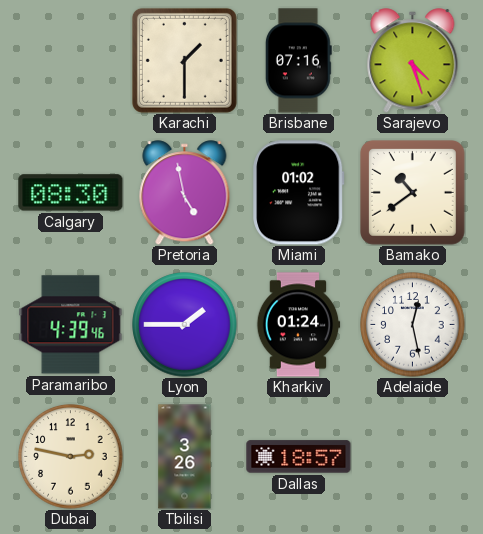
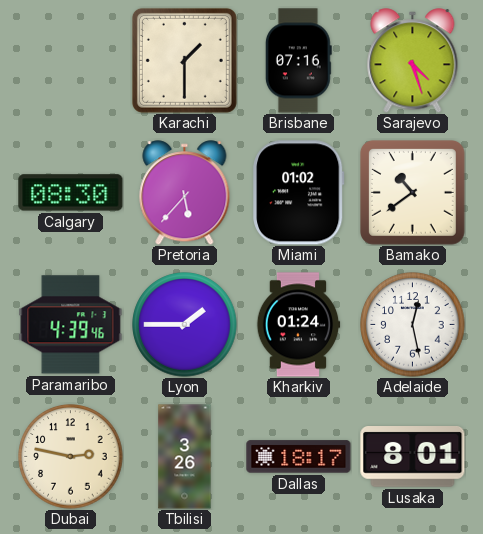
Pretoria: 4:58 -> 5:37 (185, 193)
Dallas: 18:57 -> 18:17 (299, 457)
Lusaka: none -> 8:01 (413, 457)
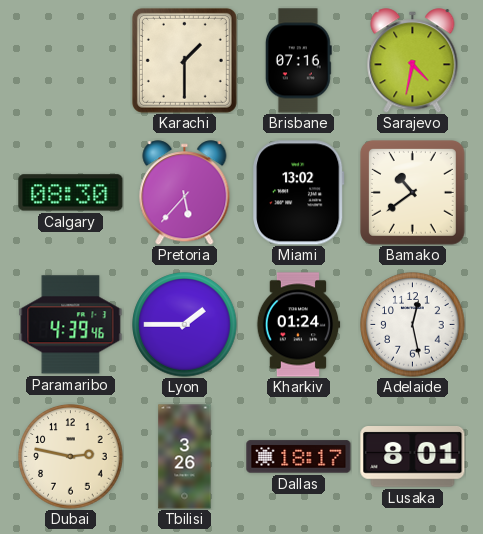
Sarajevo: 4:27 -> 4:32 (413, 61)
Miami: 01:02 -> 13:02 (299, 193)
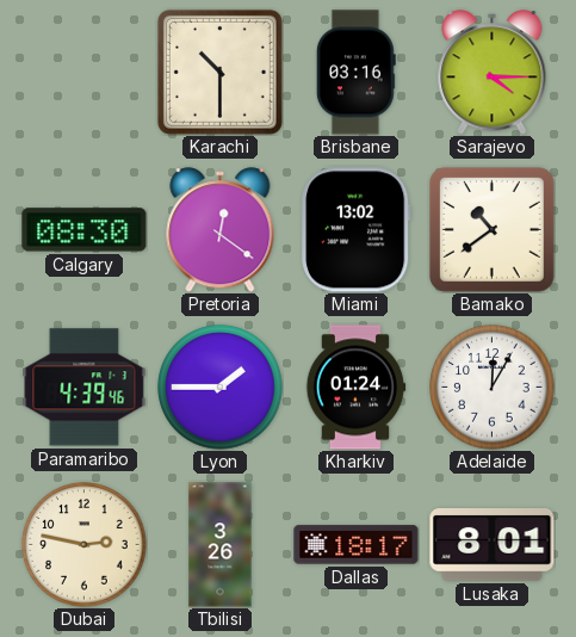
Karachi: 1:30 -> 10:30 (219, 72)
Brisbane: 07:16 -> 03:16 (355, 73)
Sarajevo: 4:32 -> 4:15 (493, 73)
Pretoria: 5:37 -> 12:21 (221, 230)
Adelaide: 12:28 -> 12:05 (493, 388)
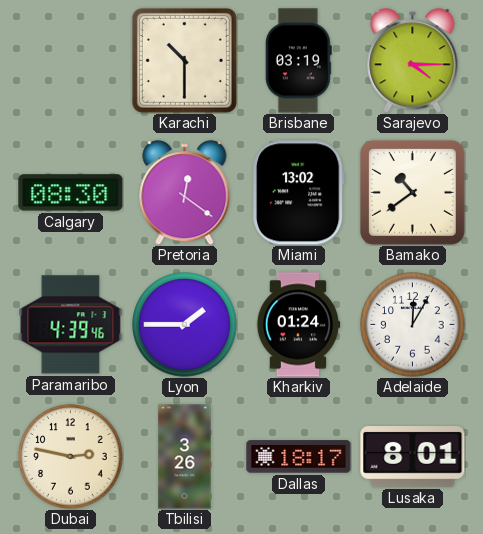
Brisbane: 03:16 -> 03:19 (298, 61)
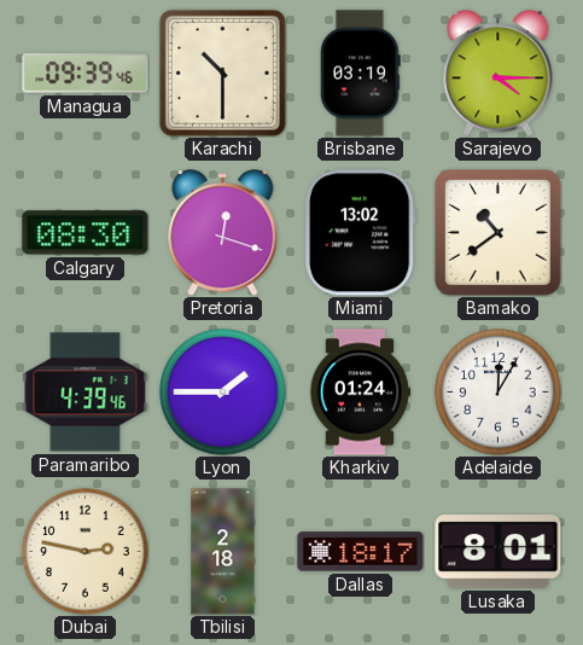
Managua: none -> 09:39 (86, 74)
Pretoria: 12:21 -> 12:18 (223, 233)
Tbilisi: 3:26 -> 2:18 (223, 552)
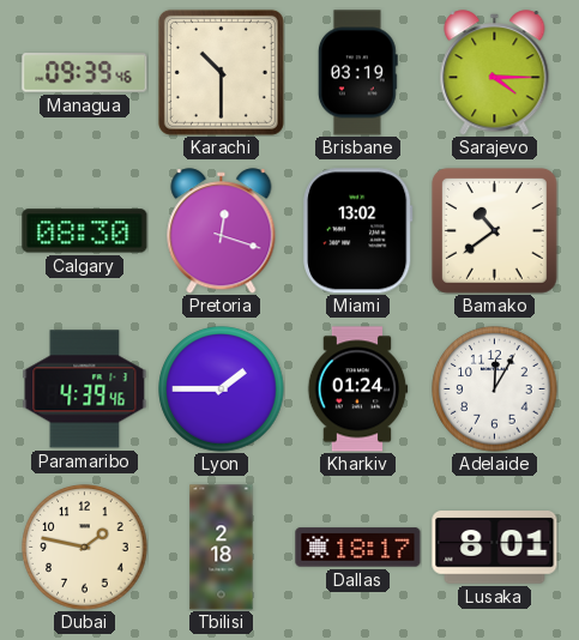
Dubai: 2:47 -> 1:47 (85, 548)
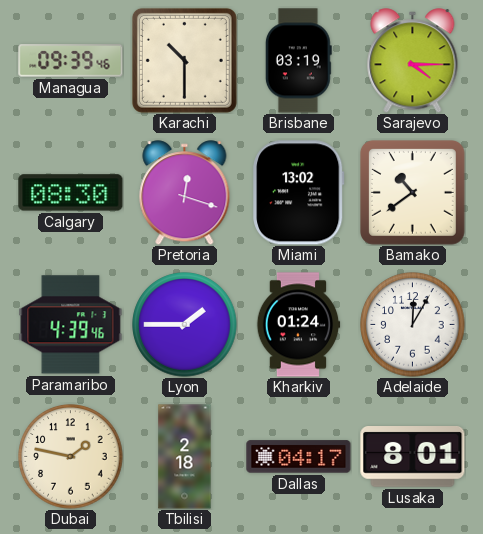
Dallas: 18:17 -> 04:17 (299, 457)
